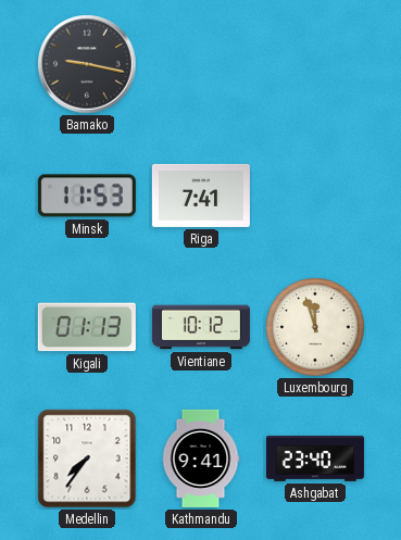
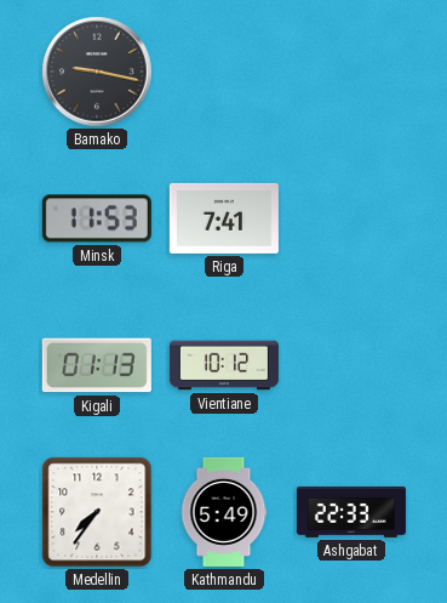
Luxembourg: 11:57 -> none (315, 327)
Kathmandu: 9:41 -> 5:49 (224, 512)
Ashgabat: 23:40 -> 22:33 (351, 512)
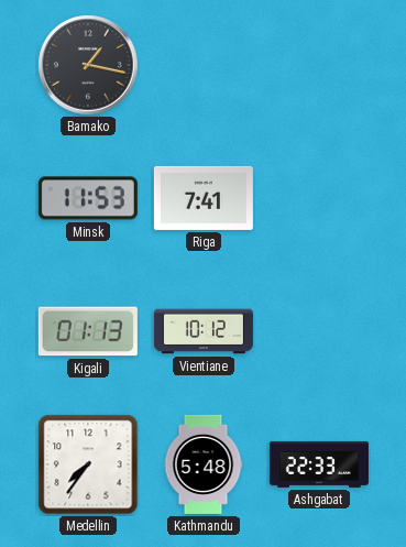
Bamako: 9:17 -> 1:17 (88, 65)
Kathmandu: 5:49 -> 5:48 (204, 464)
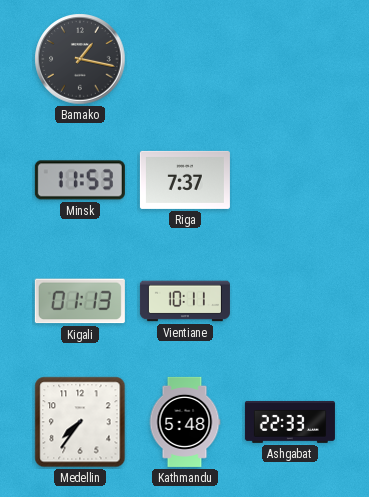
Riga: 7:41 -> 7:37 (185, 180)
Vientiane: 10:12 -> 10:11 (185, 301)
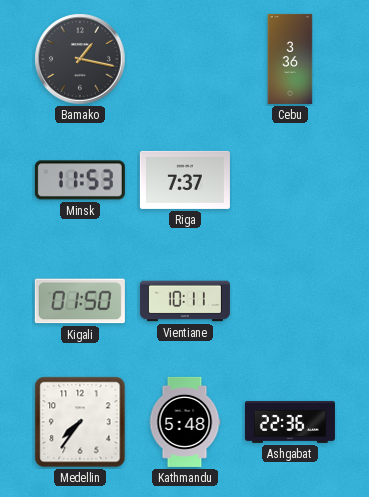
Cebu: none -> 3:36 (290, 59)
Kigali: 01:13 -> 01:50 (80, 301)
Ashgabat: 22:33 -> 22:36 (290, 422)
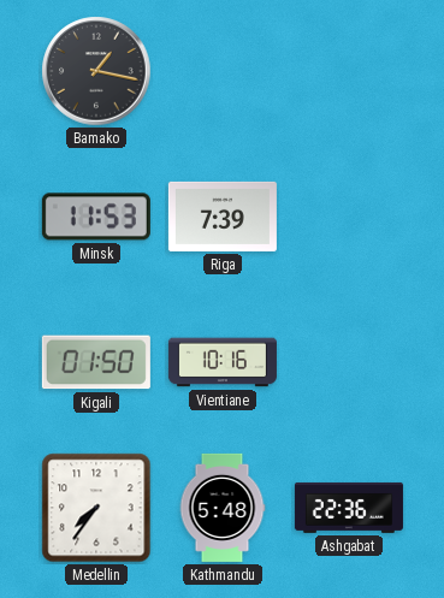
Cebu: 3:36 -> none (290, 59)
Riga: 7:37 -> 7:39 (223, 217)
Vientiane: 10:11 -> 10:16 (223, 362)
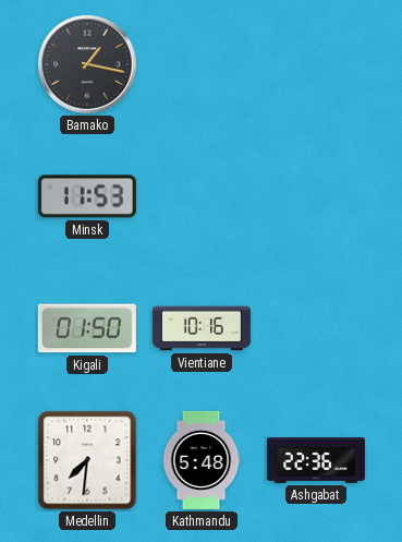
Riga: 7:39 -> none (223, 217)
Medellin: 7:36 -> 7:31 (87, 460)
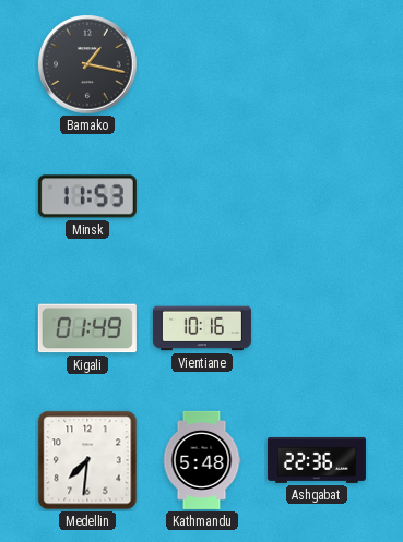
Kigali: 01:50 -> 01:49 (87, 328)
